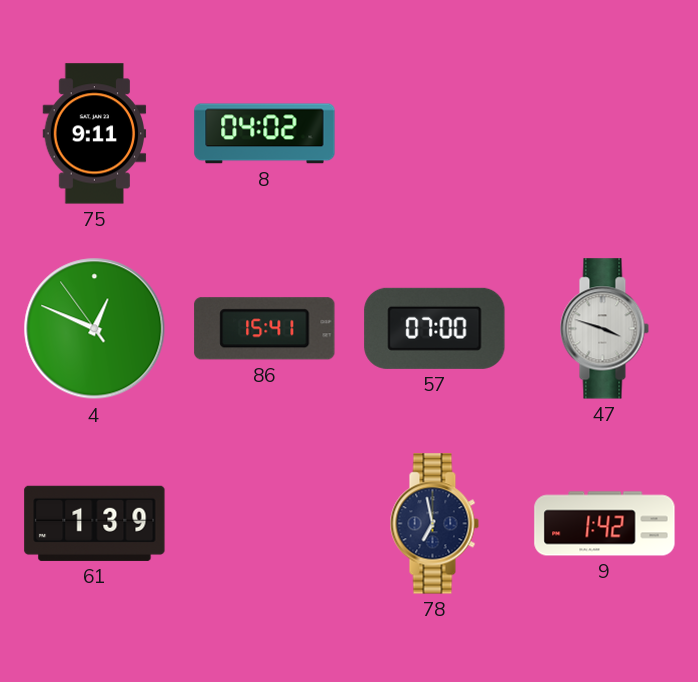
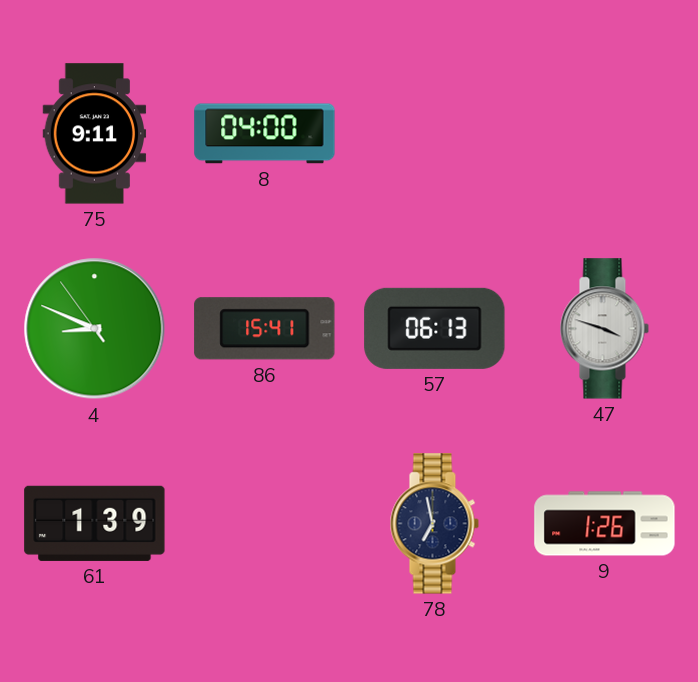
8: 04:02 -> 04:00 (265, 134)
4: 12:48 -> 8:48 (95, 329)
57: 07:00 -> 06:13 (435, 328)
9: 1:42 -> 1:26 (605, 524)
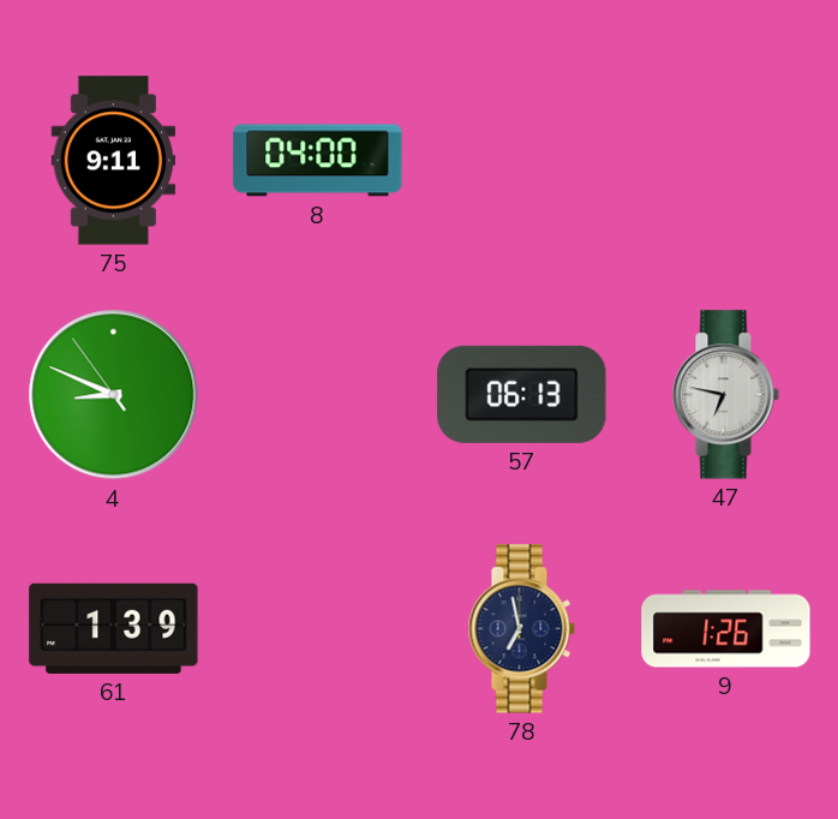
86: 15:41 -> none (265, 329)
47: 3:48 -> 6:47 (725, 395)
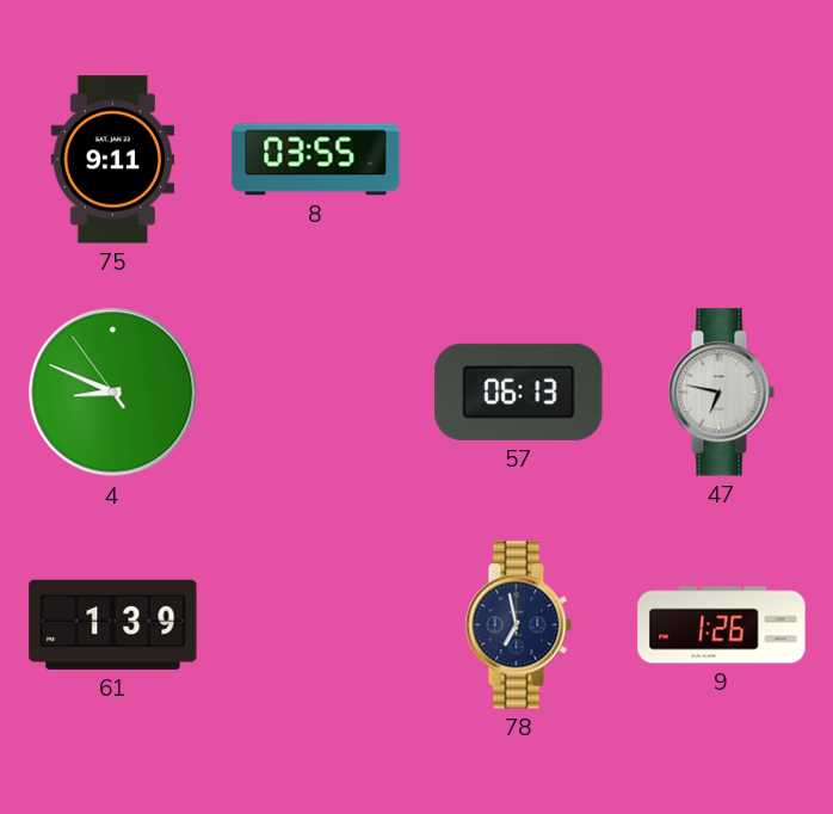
8: 04:00 -> 03:55 (316, 160)
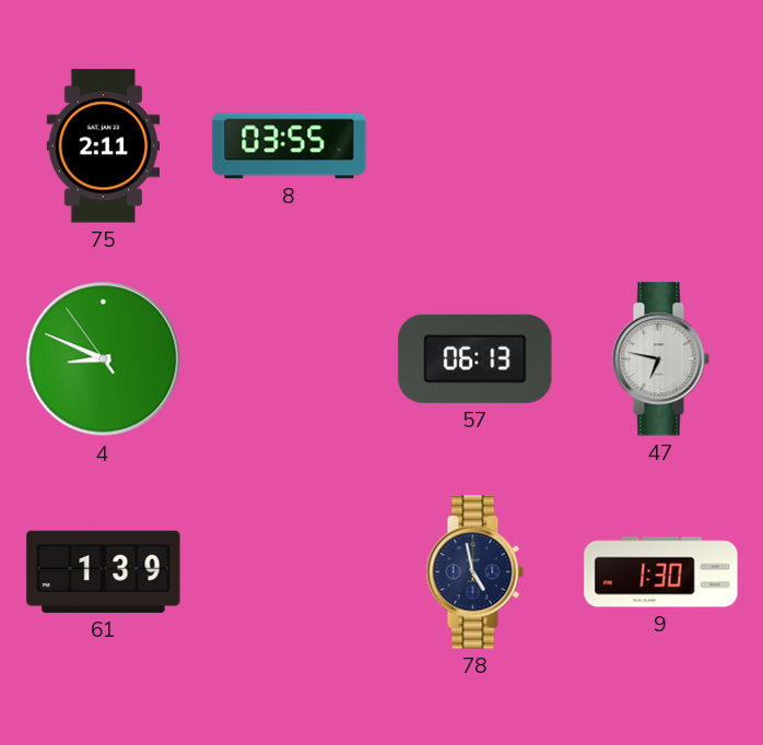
75: 9:11 -> 2:11 (104, 146)
78: 6:58 -> 4:58 (474, 572)
9: 1:26 -> 1:30 (661, 572)
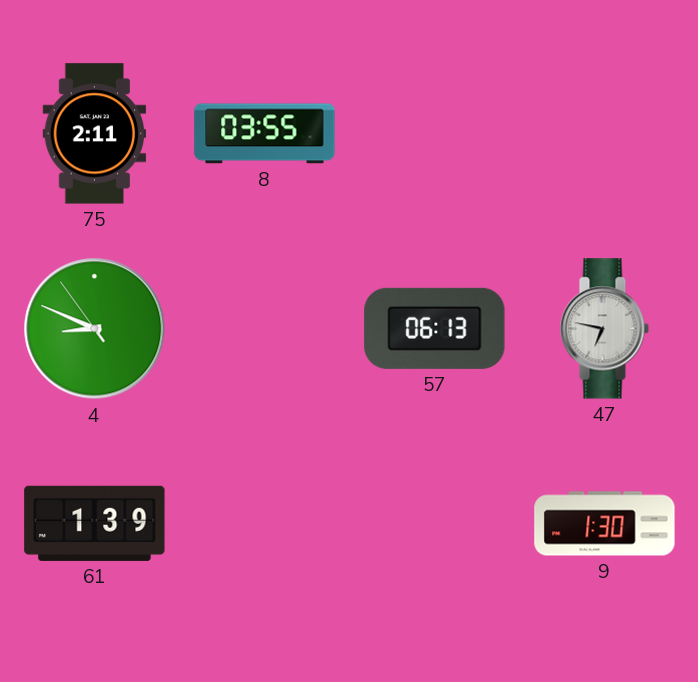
78: 4:58 -> none (474, 572)
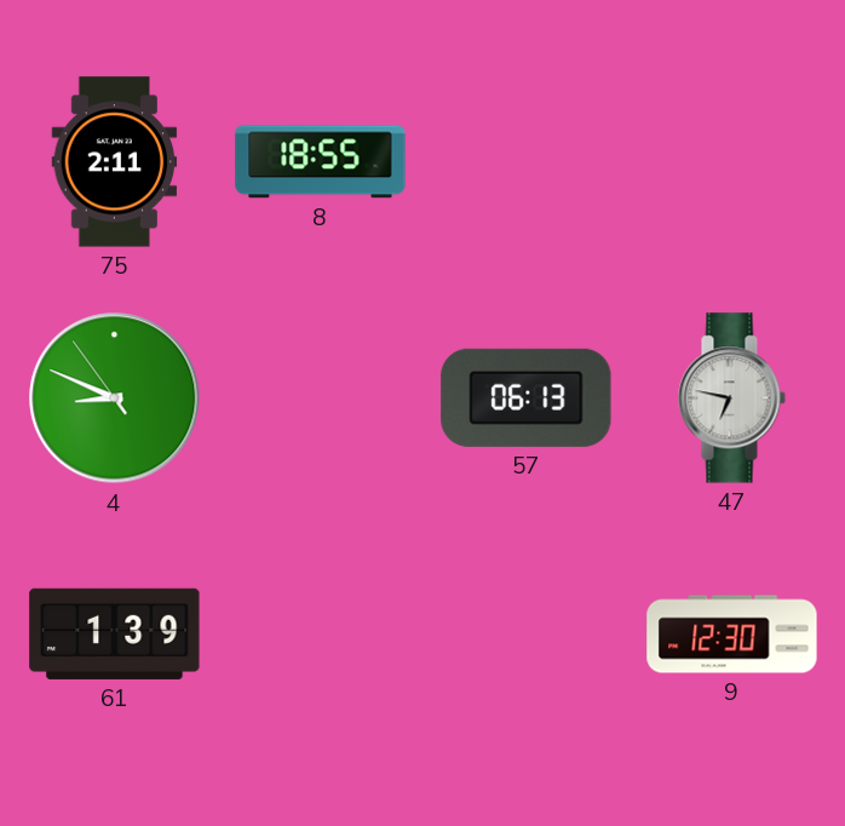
8: 03:55 -> 18:55 (321, 162)
9: 1:30 -> 12:30 (732, 635)
